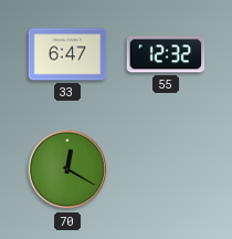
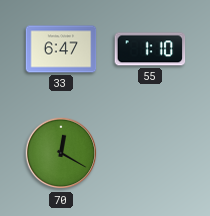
55: 12:32 -> 1:10 (150, 49)
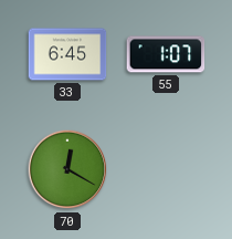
33: 6:47 -> 6:45 (67, 54)
55: 1:10 -> 1:07 (166, 54)
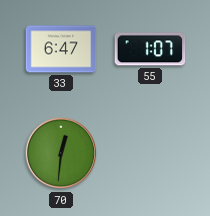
33: 6:45 -> 6:47 (61, 49)
70: 12:20 -> 12:31 (61, 153)
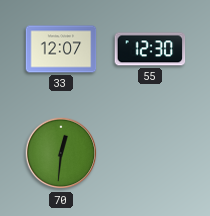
33: 6:47 -> 12:07 (61, 49)
55: 1:07 -> 12:30 (150, 49)
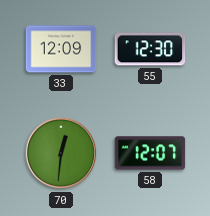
33: 12:07 -> 12:09 (61, 49)
58: none -> 12:07 (150, 153)
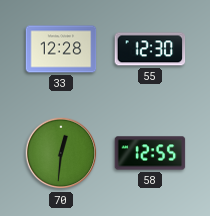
33: 12:09 -> 12:28 (61, 49)
58: 12:07 -> 12:55 (150, 153)
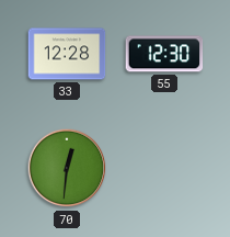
58: 12:55 -> none (150, 153)
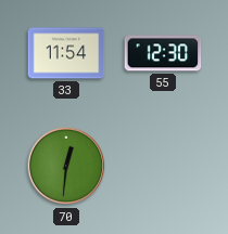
33: 12:28 -> 11:54 (66, 53)
